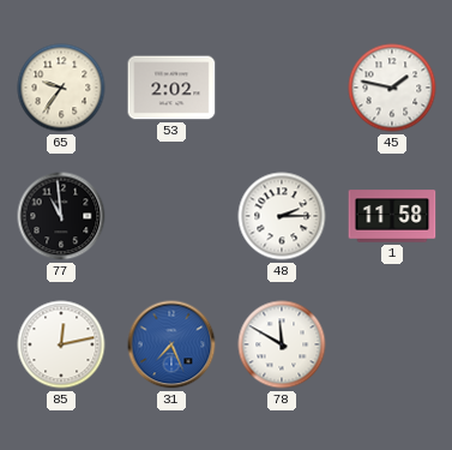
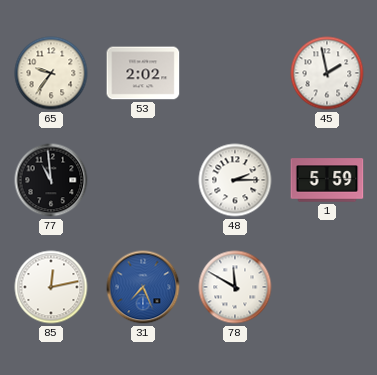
45: 1:47 -> 1:58 (327, 73)
1: 11:58 -> 5:59 (327, 180)
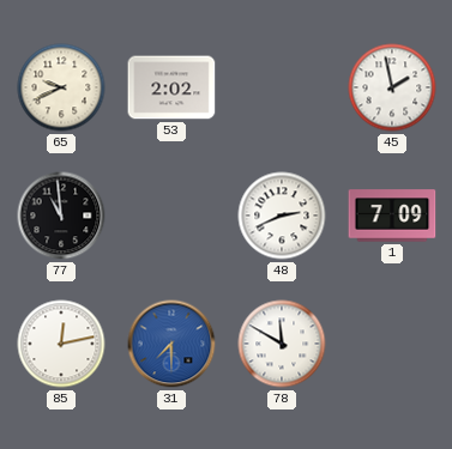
65: 9:36 -> 9:41 (61, 87)
48: 2:15 -> 2:41 (282, 216)
1: 5:59 -> 7:09 (392, 216)
31: 7:26 -> 7:30 (171, 344)
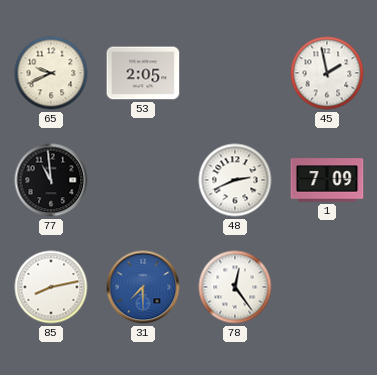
53: 2:02 -> 2:05 (143, 73)
85: 12:13 -> 8:13 (51, 287)
78: 11:50 -> 12:24 (235, 287)
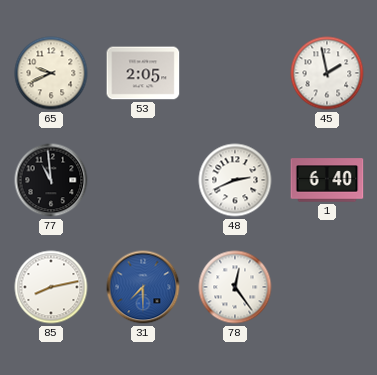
1: 7:09 -> 6:40 (327, 180)
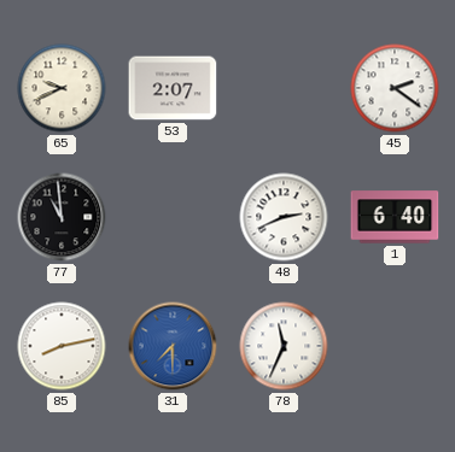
53: 2:05 -> 2:07 (173, 88)
45: 1:58 -> 2:21 (395, 88)
78: 12:24 -> 11:34 (284, 346)
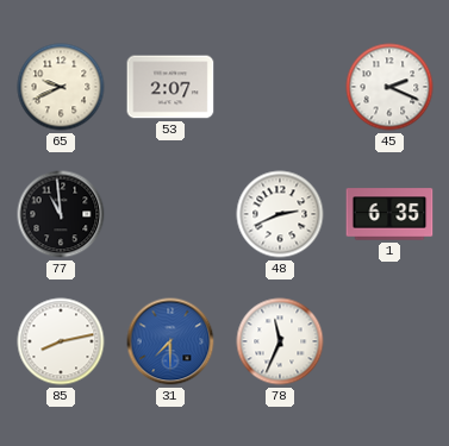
45: 2:21 -> 2:19 (389, 87)
1: 6:40 -> 6:35 (389, 214)
